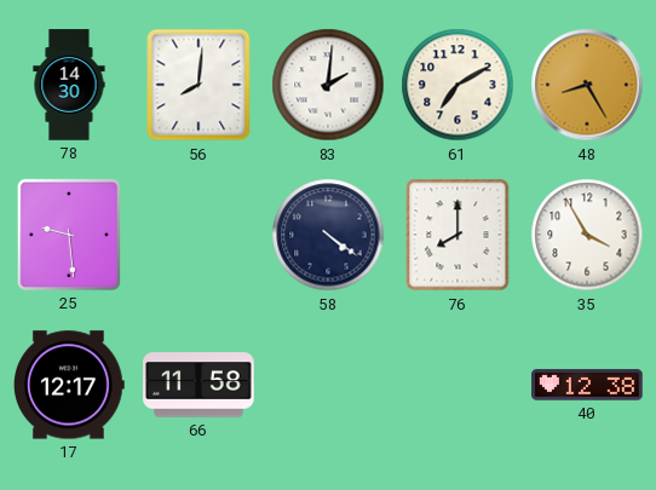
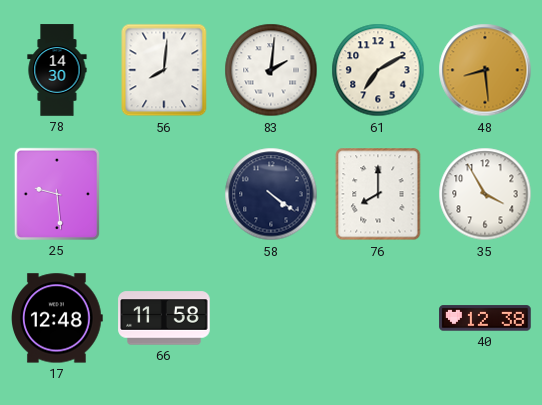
48: 8:25 -> 8:29 (485, 70)
17: 12:17 -> 12:48 (58, 318)
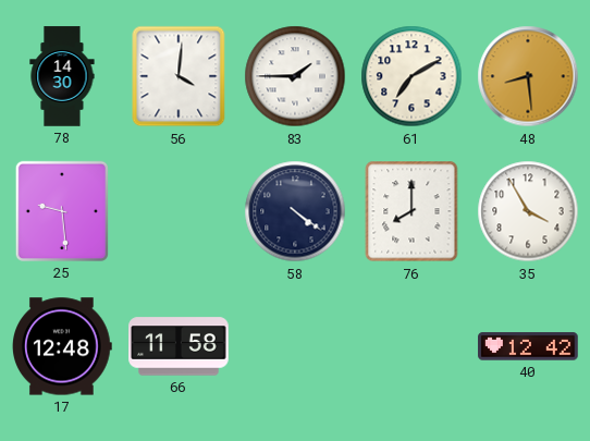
56: 8:01 -> 4:01 (179, 76)
83: 2:01 -> 1:45 (295, 76)
40: 12:38 -> 12:42 (528, 346)
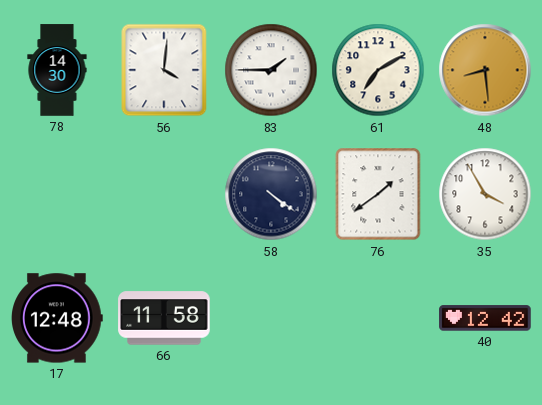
25: 9:29 -> none (62, 211)
76: 8:00 -> 1:39 (378, 194)
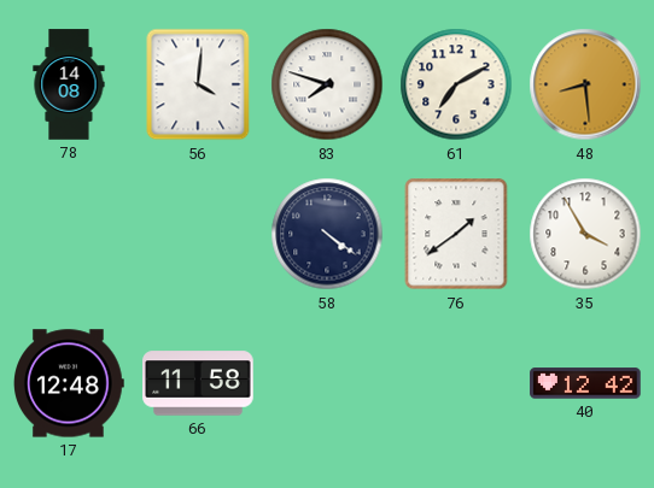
78: 14:30 -> 14:08 (69, 84)
83: 1:45 -> 7:48 (327, 84)
